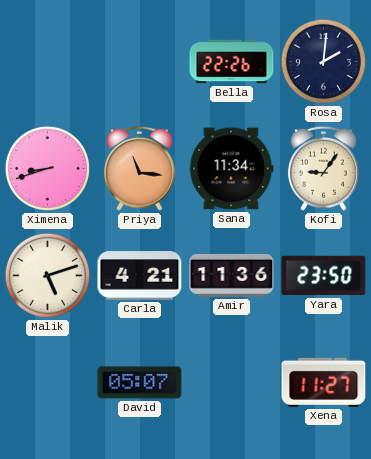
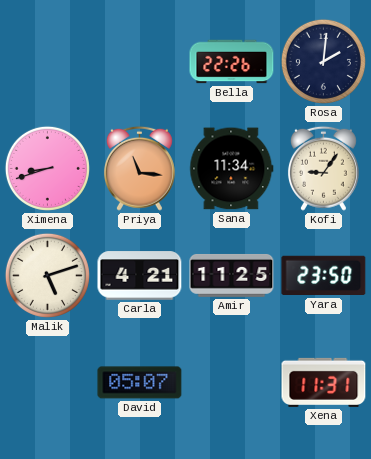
Amir: 11:36 -> 11:25 (232, 275)
Xena: 11:27 -> 11:31 (324, 382)
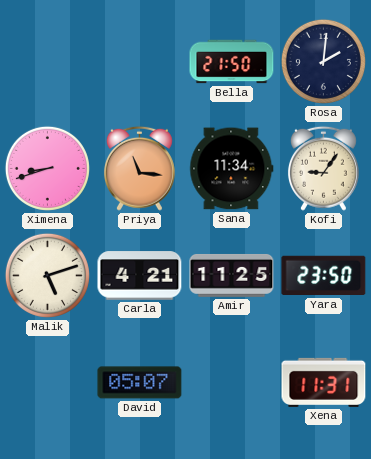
Bella: 22:26 -> 21:50 (232, 62)
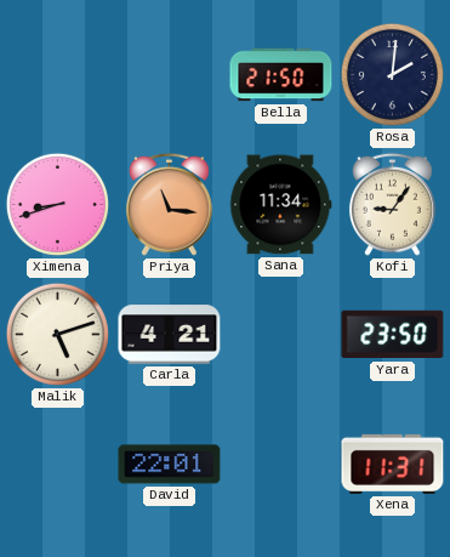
Amir: 11:25 -> none (232, 275)
David: 05:07 -> 22:01 (170, 465)
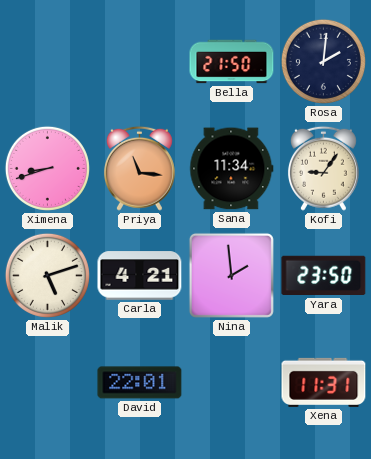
Nina: none -> 1:59 (231, 275)
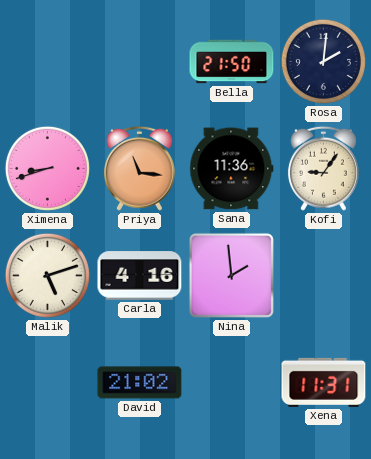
Sana: 11:34 -> 11:36 (232, 169)
Carla: 4:21 -> 4:16 (140, 276)
Yara: 23:50 -> none (324, 276)
David: 22:01 -> 21:02 (140, 383)
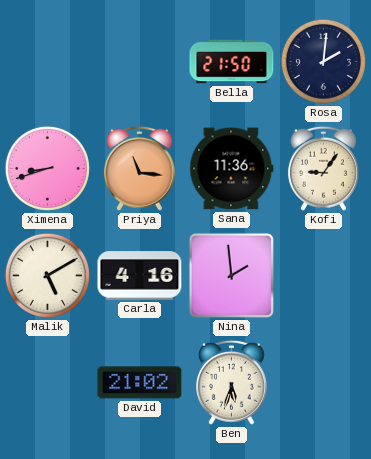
Malik: 5:12 -> 5:10 (47, 275)
Ben: none -> 5:33 (231, 382)
Xena: 11:31 -> none (324, 382)
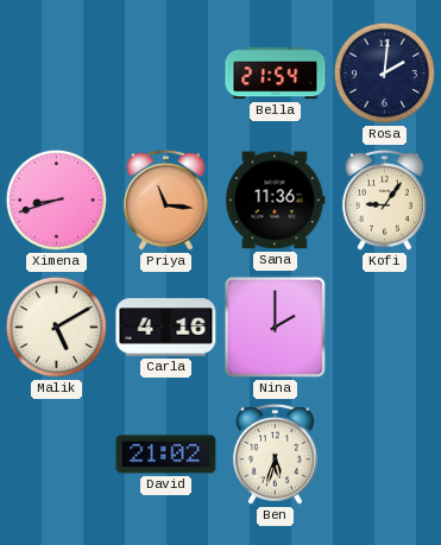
Bella: 21:50 -> 21:54 (276, 74)
Nina: 1:59 -> 2:00 (275, 327)
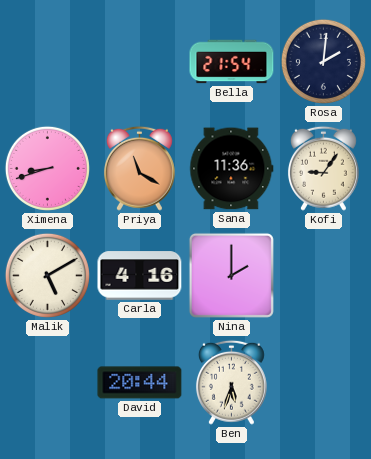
Priya: 11:16 -> 11:20 (139, 168)
David: 21:02 -> 20:44 (140, 383)
